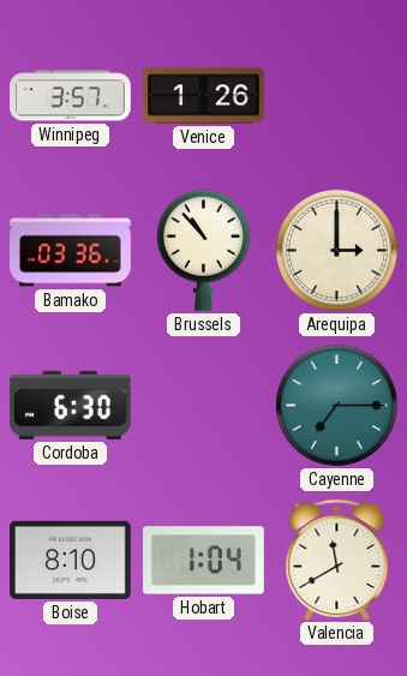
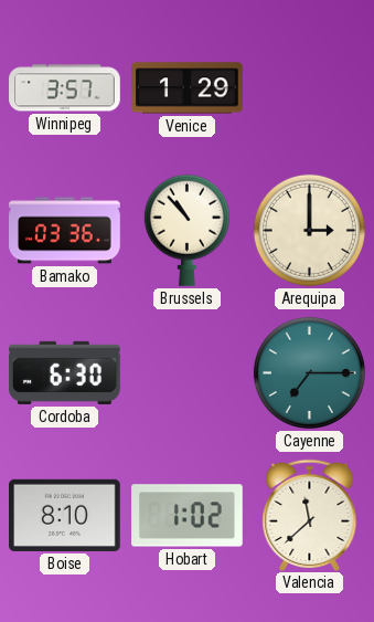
Venice: 1:26 -> 1:29 (188, 88)
Hobart: 1:04 -> 1:02 (188, 516)
Valencia: 11:40 -> 11:38 (310, 515)
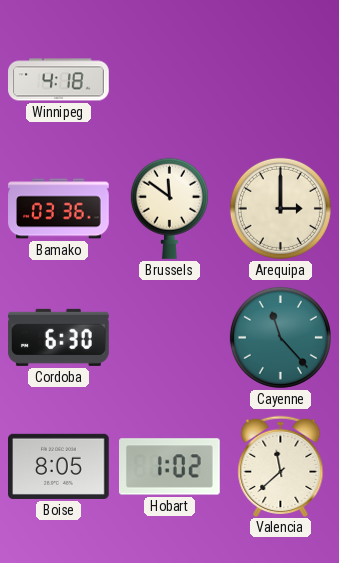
Winnipeg: 3:57 -> 4:18 (59, 80)
Venice: 1:29 -> none (188, 88)
Brussels: 10:53 -> 11:51 (169, 208)
Cayenne: 7:15 -> 11:23 (280, 337)
Boise: 8:10 -> 8:05 (59, 466)
